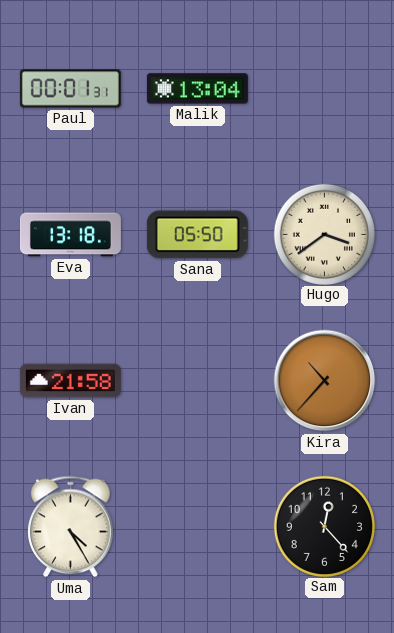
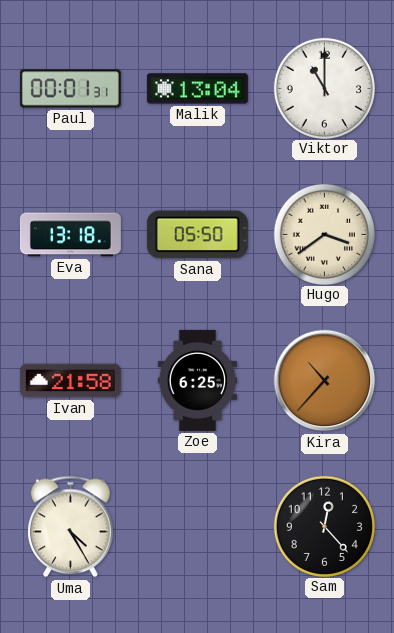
Viktor: none -> 11:00 (324, 88)
Zoe: none -> 6:25 (197, 380)
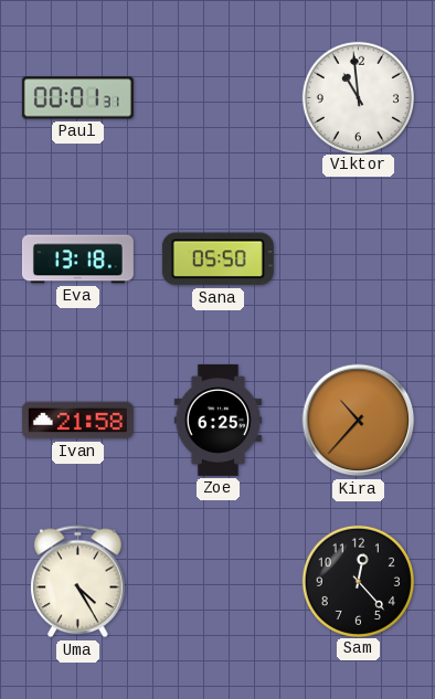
Malik: 13:04 -> none (197, 89)
Viktor: 11:00 -> 10:59 (358, 97)
Hugo: 3:39 -> none (324, 234)
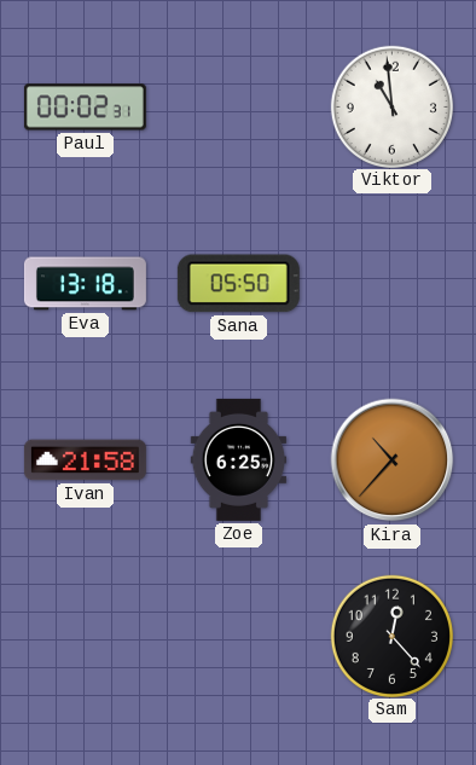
Paul: 00:01 -> 00:02 (85, 108)
Uma: 4:25 -> none (78, 582)
